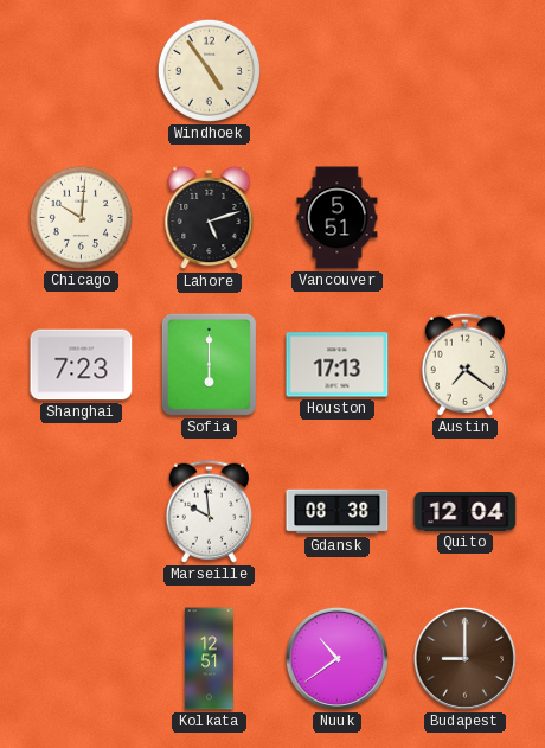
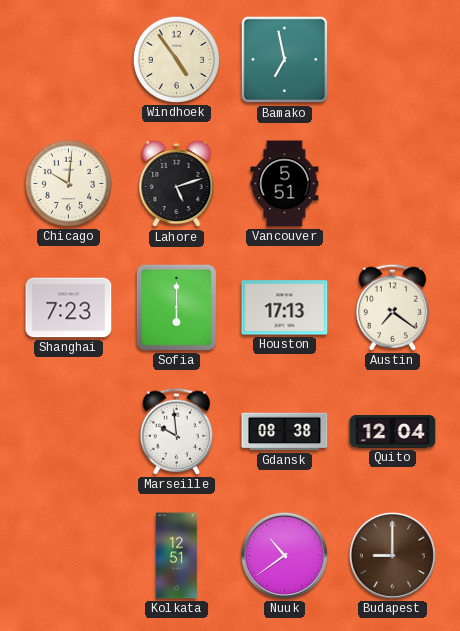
Bamako: none -> 6:58 (285, 60)
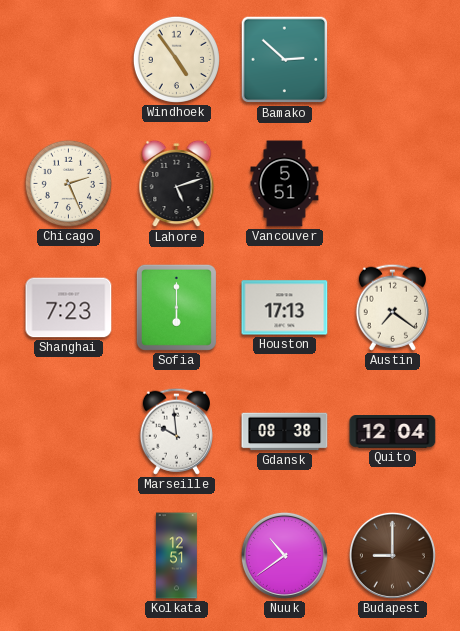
Bamako: 6:58 -> 2:52 (285, 60)
Chicago: 10:01 -> 2:26 (68, 183)
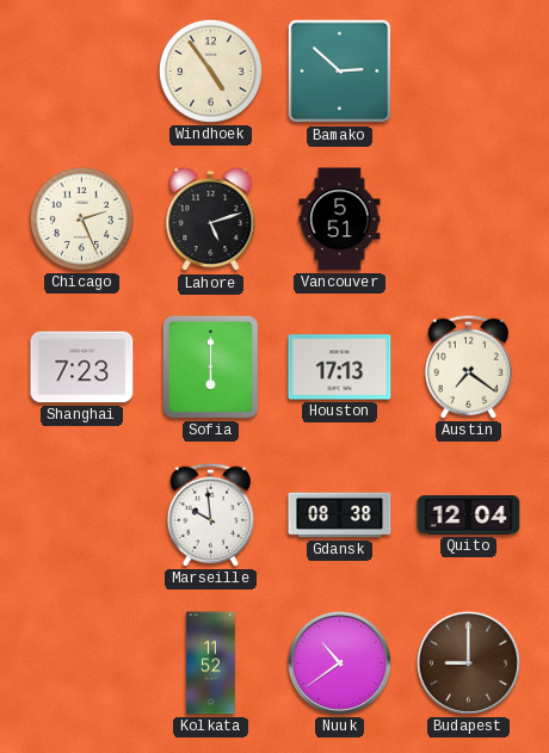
Kolkata: 12:51 -> 11:52 (210, 663)
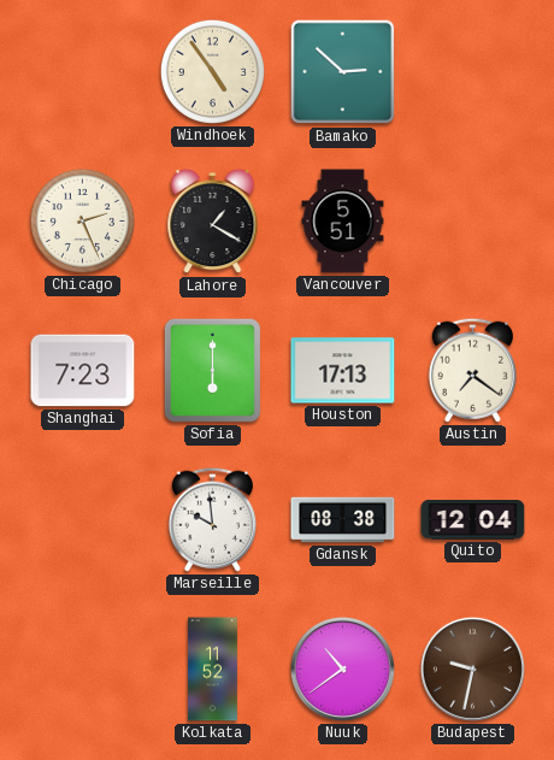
Lahore: 5:12 -> 1:20 (213, 222)
Budapest: 9:00 -> 9:32 (472, 668)
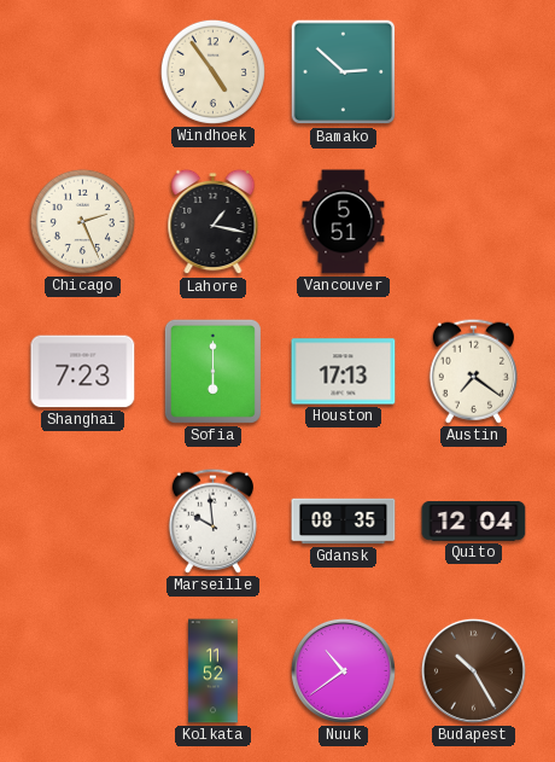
Lahore: 1:20 -> 1:17 (214, 222)
Gdansk: 08:38 -> 08:35 (344, 522)
Budapest: 9:32 -> 10:25 (473, 670)
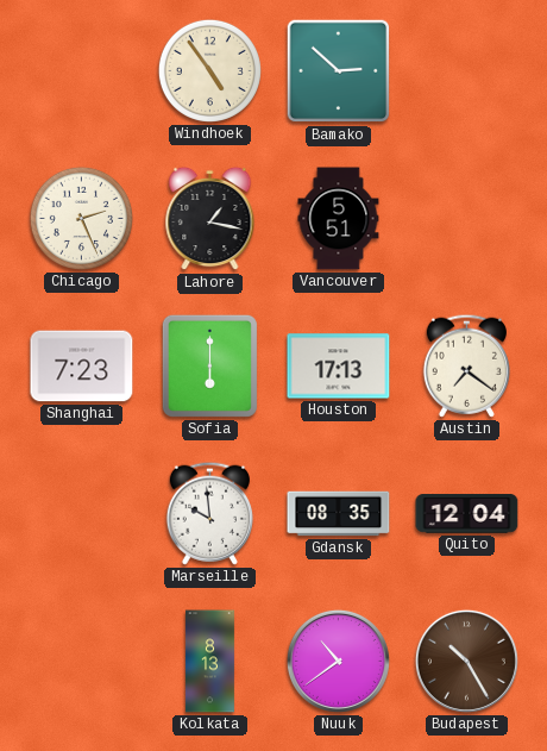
Kolkata: 11:52 -> 8:13 (209, 662)
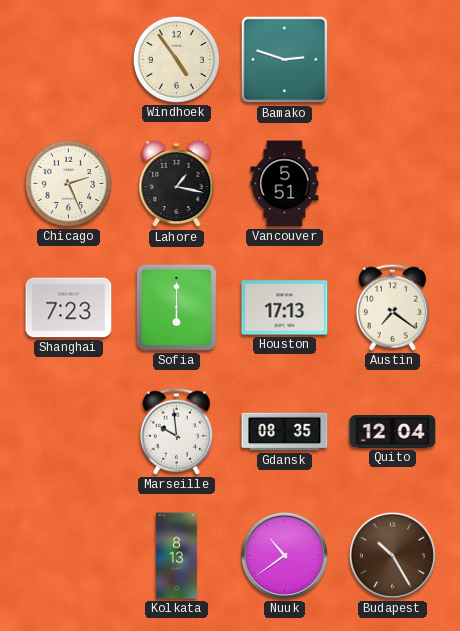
Bamako: 2:52 -> 2:48 (285, 60)
